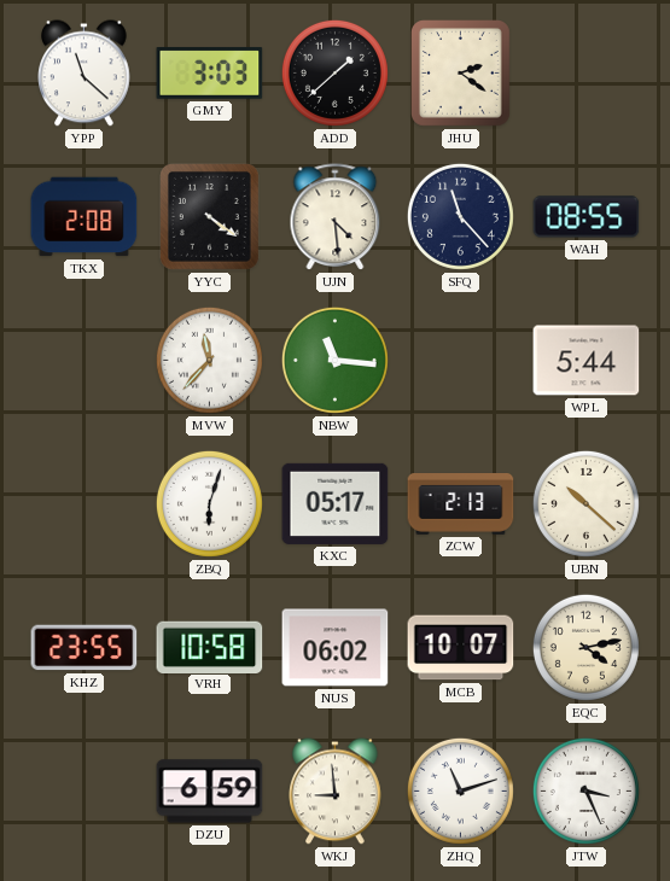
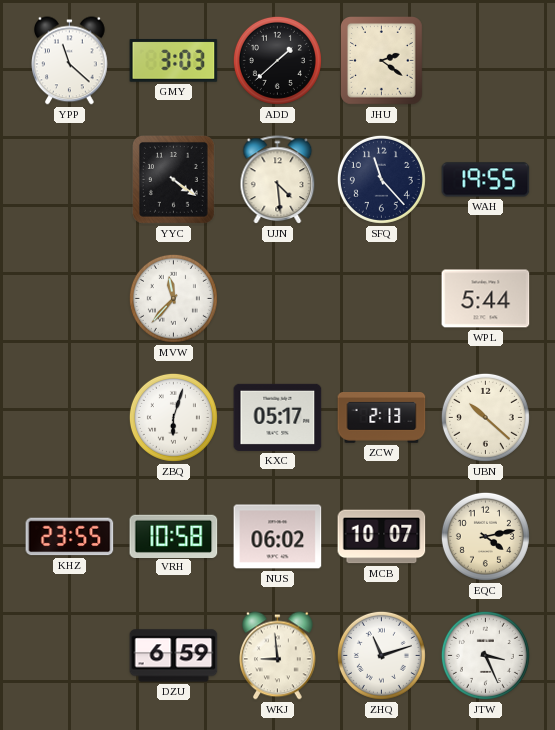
TKX: 2:08 -> none (85, 217)
WAH: 08:55 -> 19:55 (486, 180)
NBW: 11:16 -> none (334, 360)
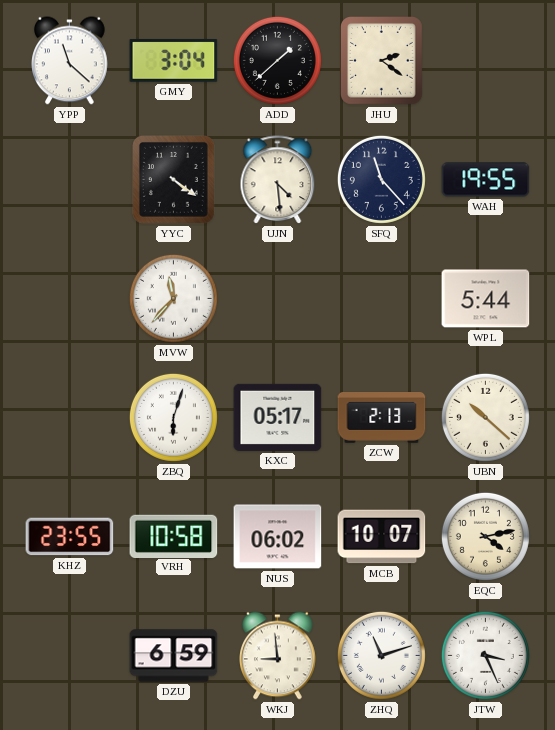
GMY: 3:03 -> 3:04 (174, 61)
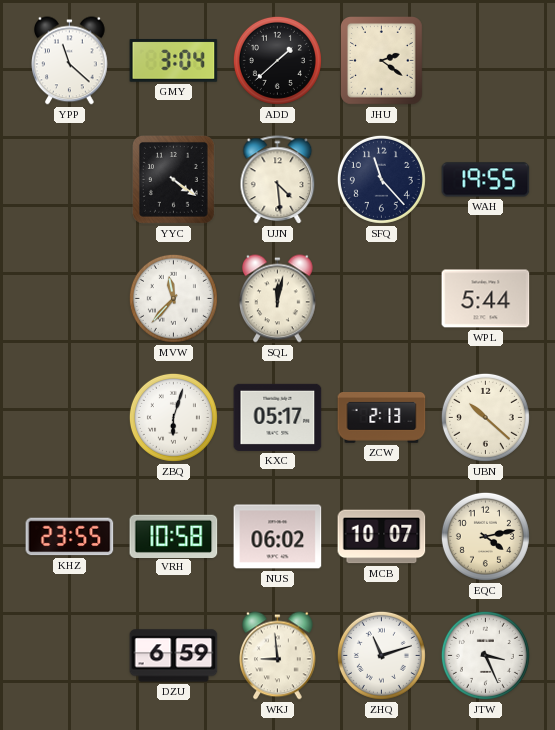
SQL: none -> 12:02 (278, 299)
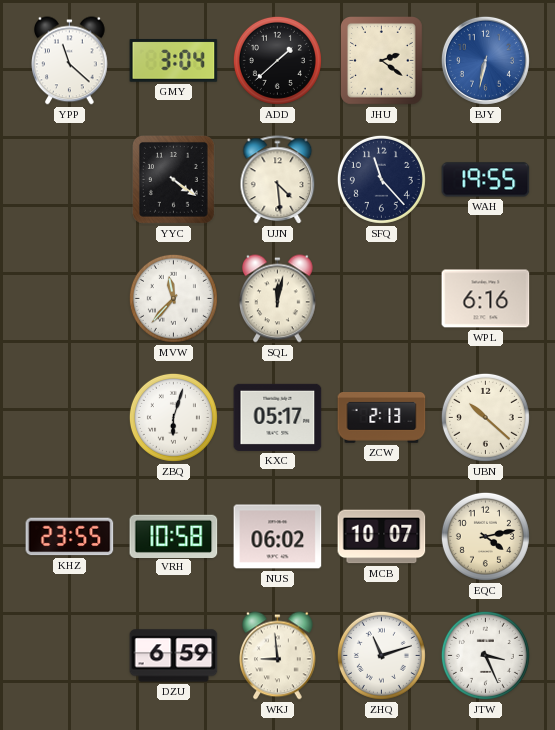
BJY: none -> 6:32 (485, 60)
WPL: 5:44 -> 6:16 (486, 299)
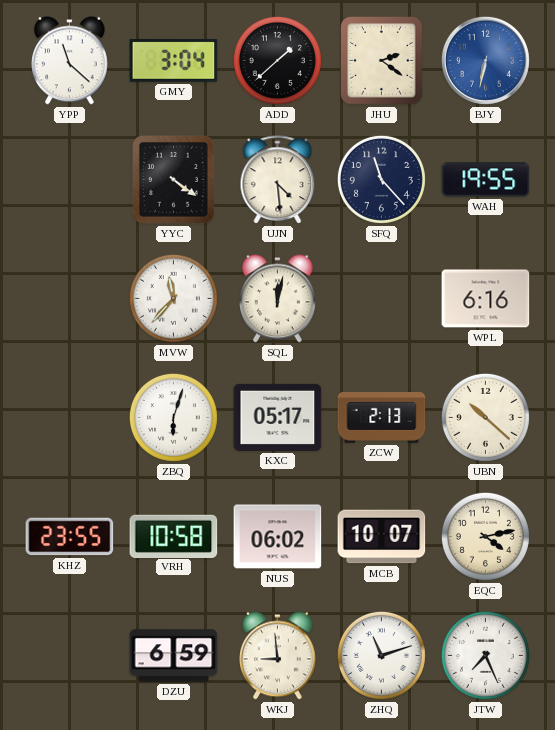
JTW: 3:26 -> 7:26 (485, 655)
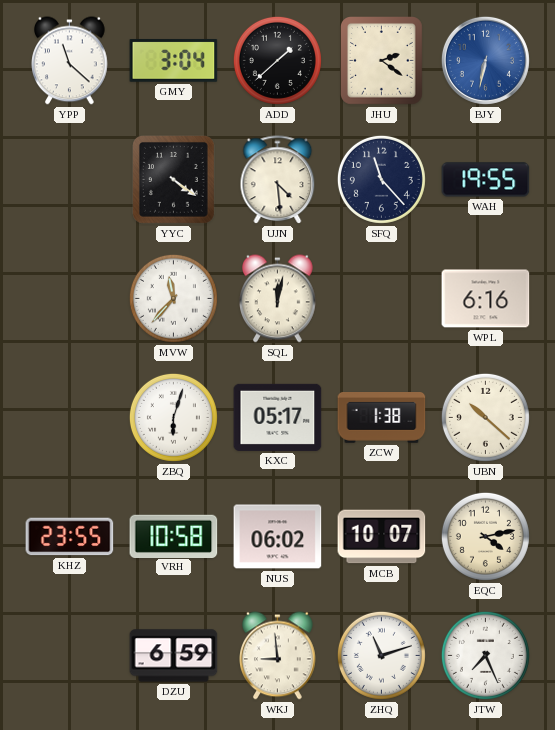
ZCW: 2:13 -> 1:38 (382, 418)
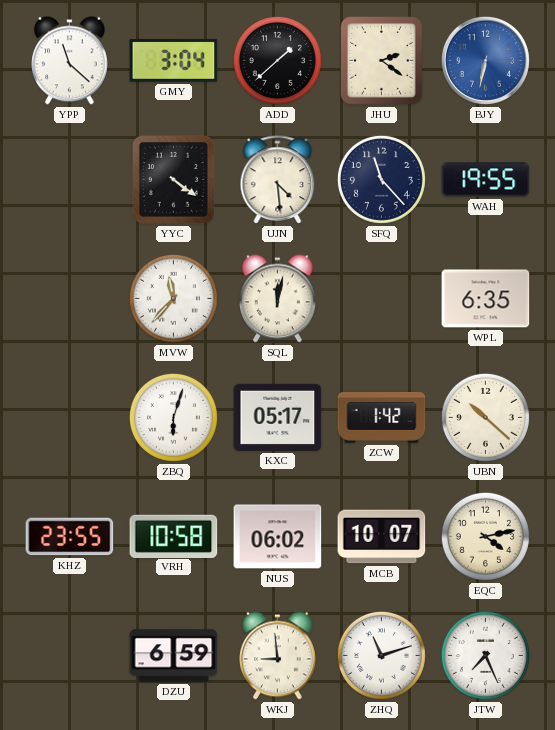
WPL: 6:16 -> 6:35 (486, 299)
ZCW: 1:38 -> 1:42 (382, 418)
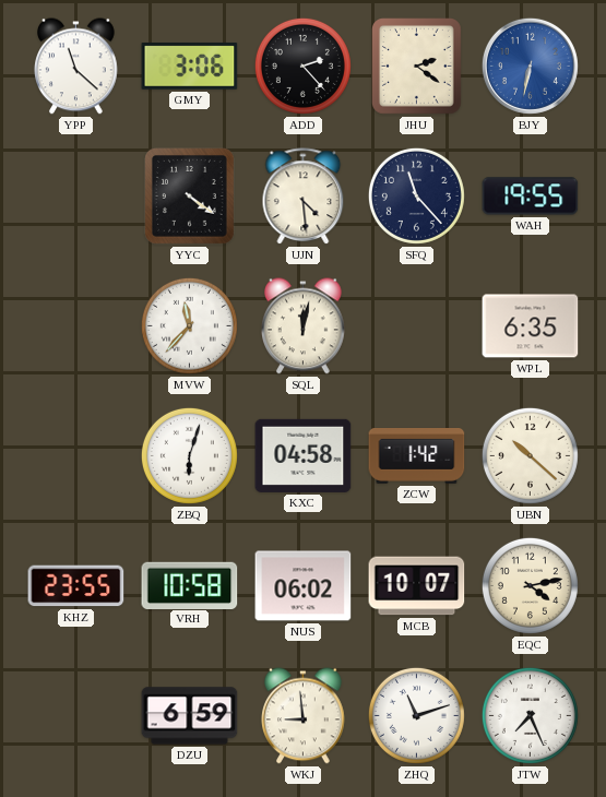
GMY: 3:04 -> 3:06 (190, 67)
ADD: 1:38 -> 2:23 (302, 66)
KXC: 05:17 -> 04:58 (304, 455)
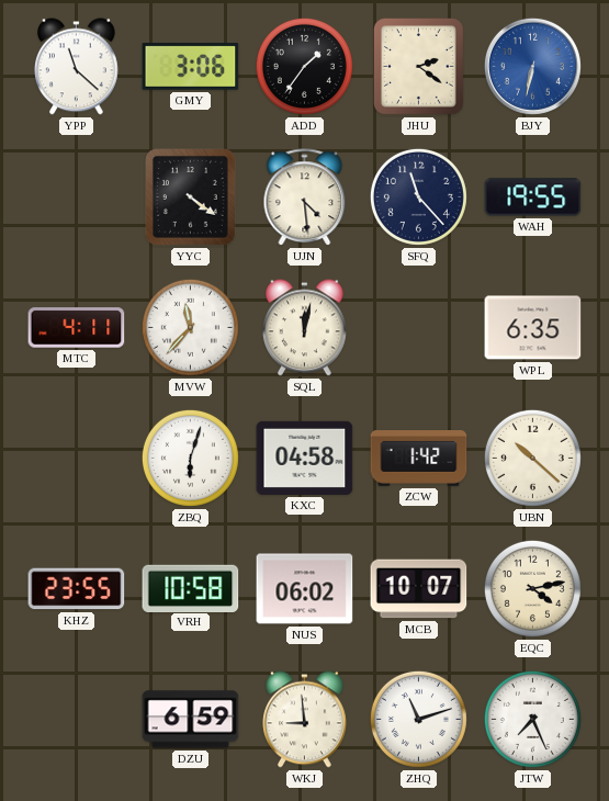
ADD: 2:23 -> 1:36 (304, 66)
MTC: none -> 4:11 (77, 328)
